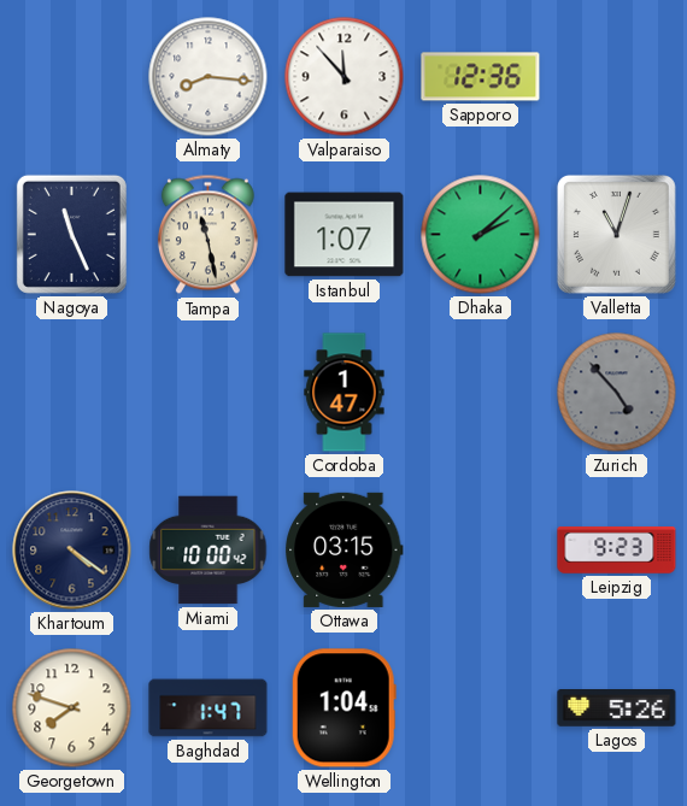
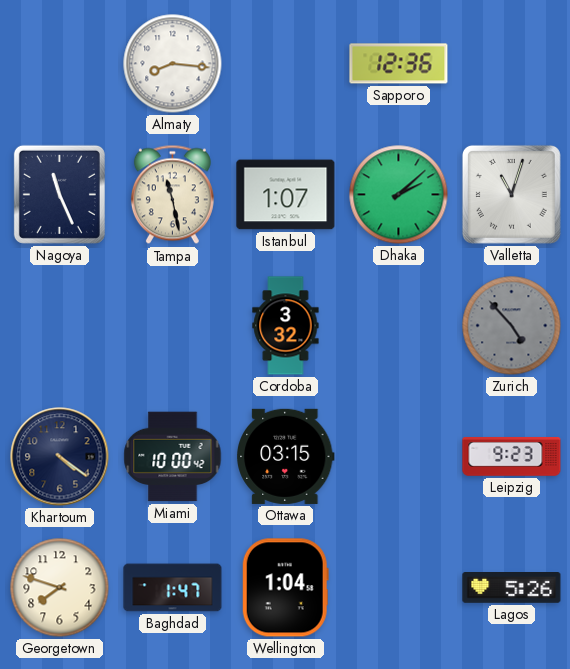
Valparaiso: 11:53 -> none (345, 77)
Cordoba: 1:47 -> 3:32 (286, 326)
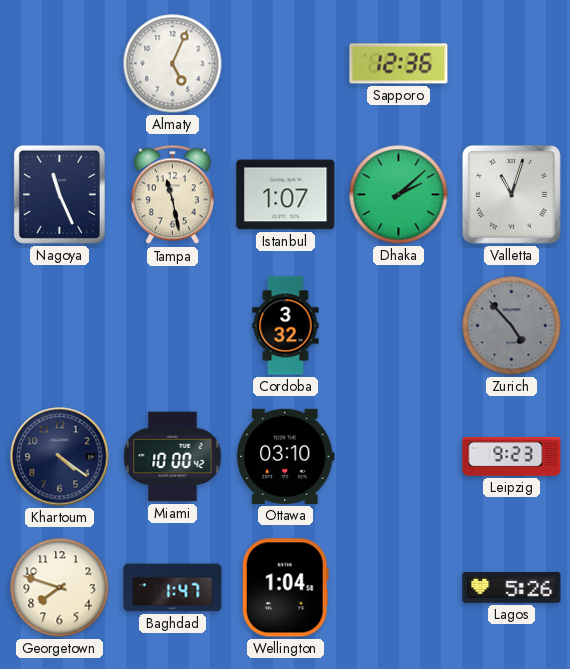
Almaty: 8:16 -> 5:04 (173, 64)
Ottawa: 03:15 -> 03:10 (286, 456)
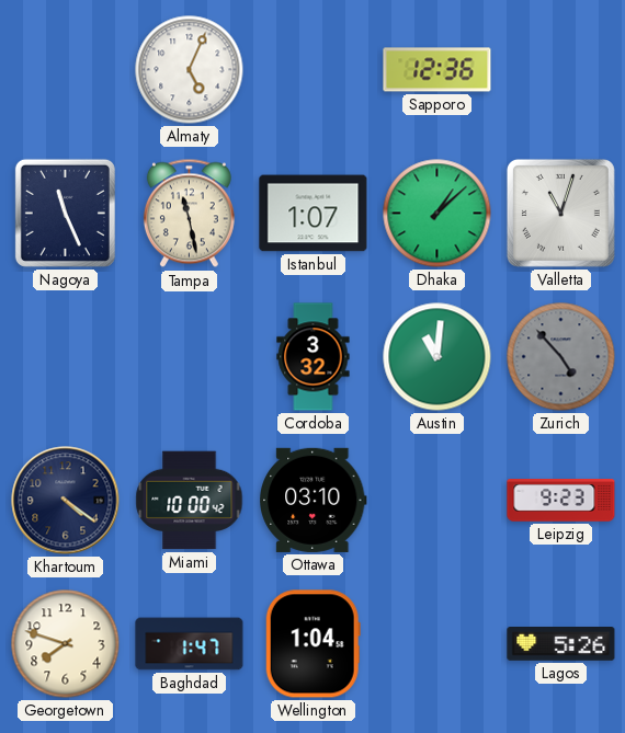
Dhaka: 2:08 -> 1:08 (438, 214)
Austin: none -> 11:01 (438, 357)
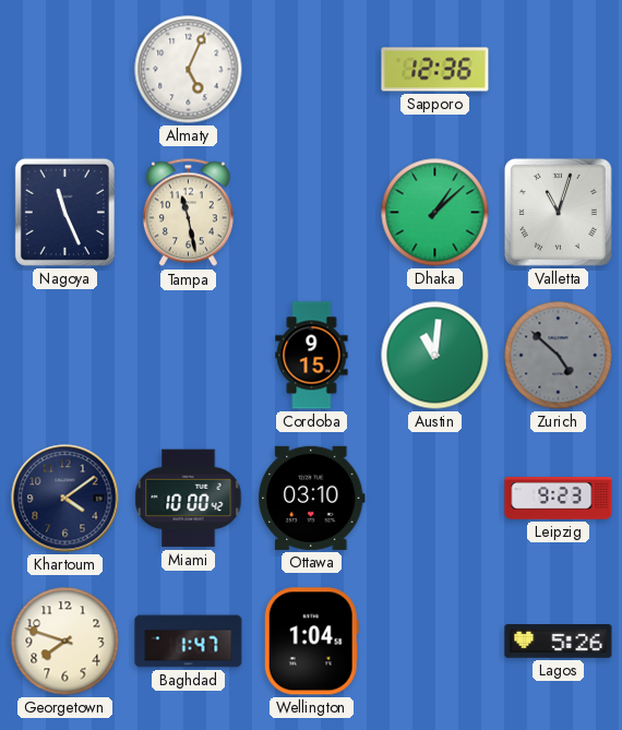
Istanbul: 1:07 -> none (314, 214)
Cordoba: 3:32 -> 9:15 (312, 356)
Zurich: 4:53 -> 4:52 (559, 356)
Khartoum: 4:21 -> 4:09 (65, 499)
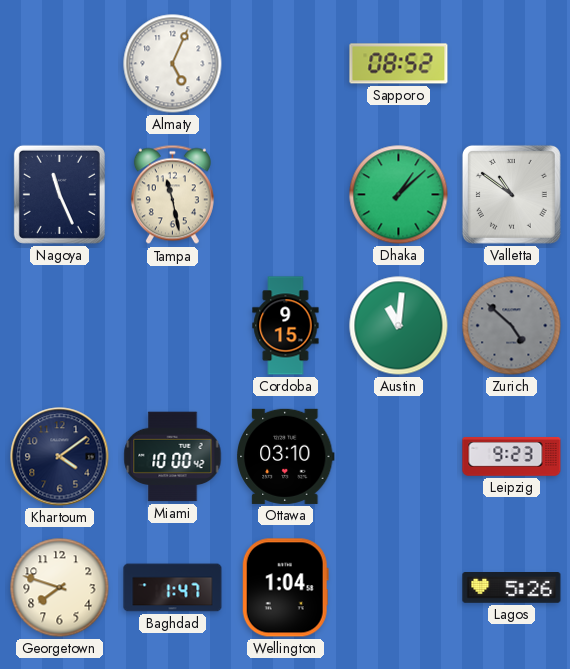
Sapporo: 12:36 -> 08:52 (399, 64)
Valletta: 11:03 -> 10:51 (511, 194)
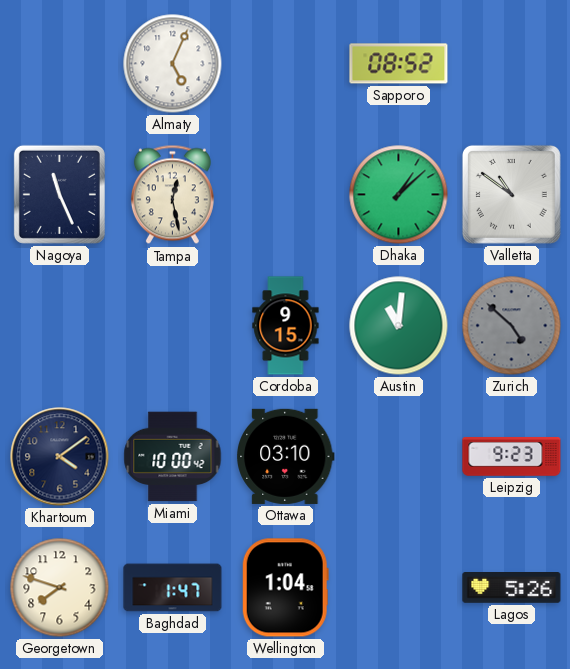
Tampa: 11:28 -> 12:28 (172, 195)
